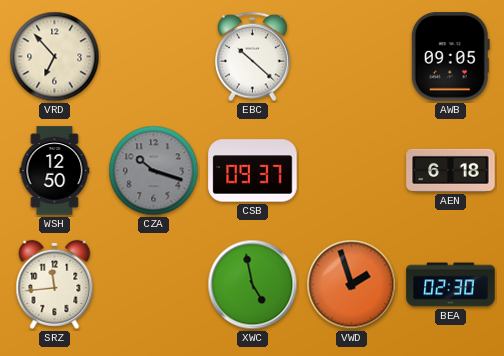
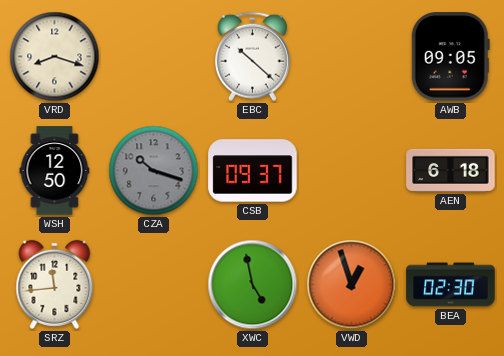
VRD: 6:53 -> 8:18 (55, 57)
VWD: 1:57 -> 12:57 (352, 285)
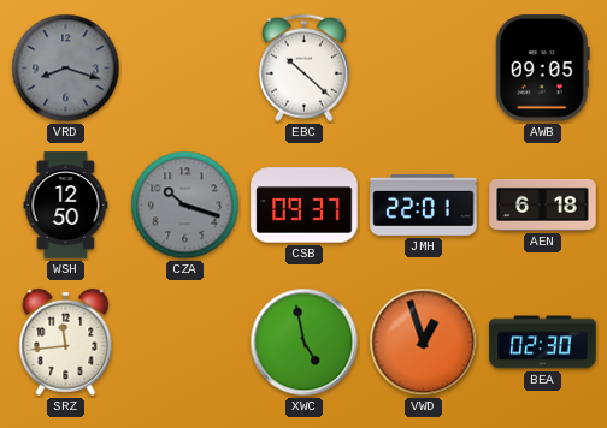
VRD dial: cream -> grey (66, 69)
JMH: none -> 22:01 (424, 204)
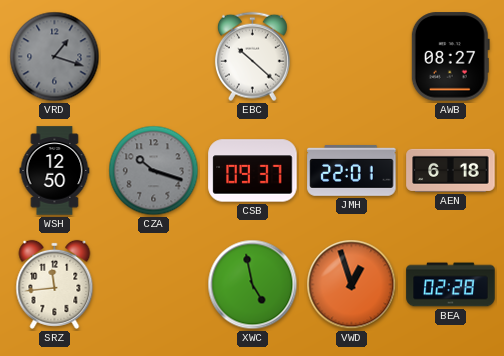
VRD: 8:18 -> 1:18 (55, 57)
AWB: 09:05 -> 08:27 (450, 57)
BEA: 02:30 -> 02:28 (451, 285)
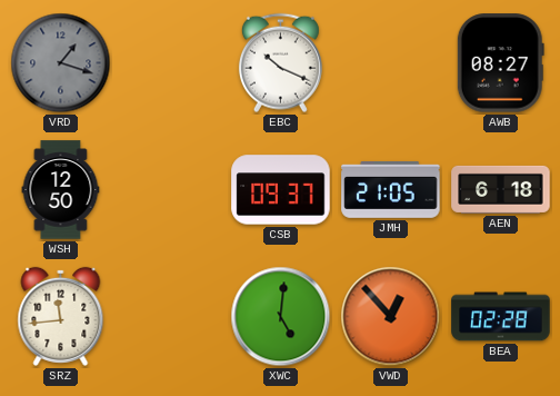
EBC: 10:22 -> 10:19 (280, 63)
CZA: 10:18 -> none (154, 171)
JMH: 22:01 -> 21:05 (391, 189)
XWC: 4:58 -> 5:01 (281, 317)
VWD: 12:57 -> 12:53 (391, 317)
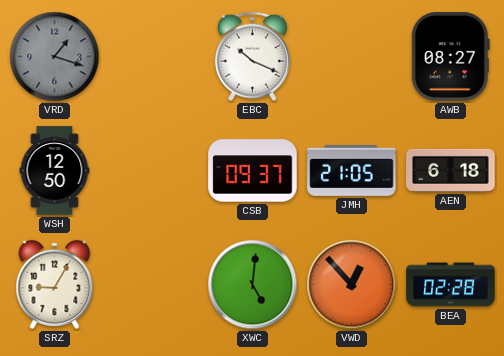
SRZ: 11:44 -> 9:05 (55, 284)
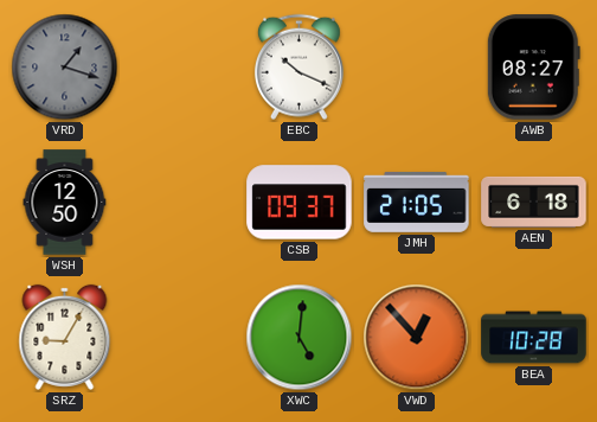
BEA: 02:28 -> 10:28 (534, 338)
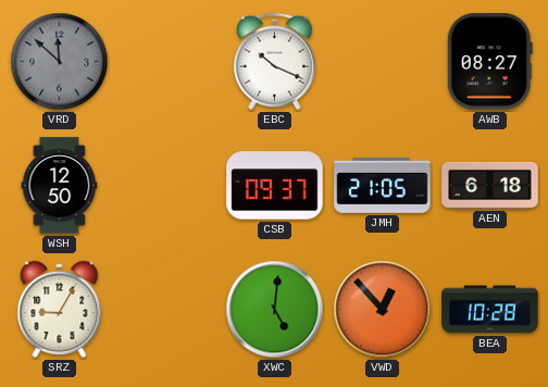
VRD: 1:18 -> 11:52 (60, 62)
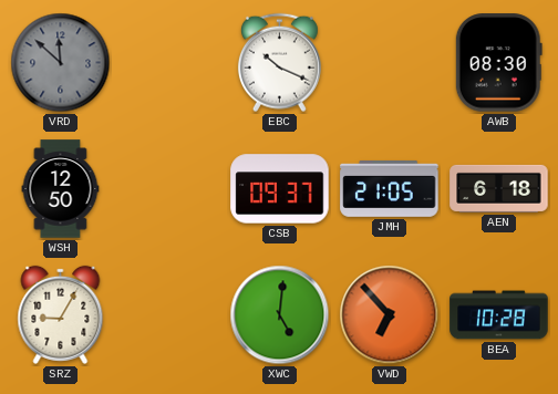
AWB: 08:27 -> 08:30 (498, 63)
VWD: 12:53 -> 6:53 (390, 315)
